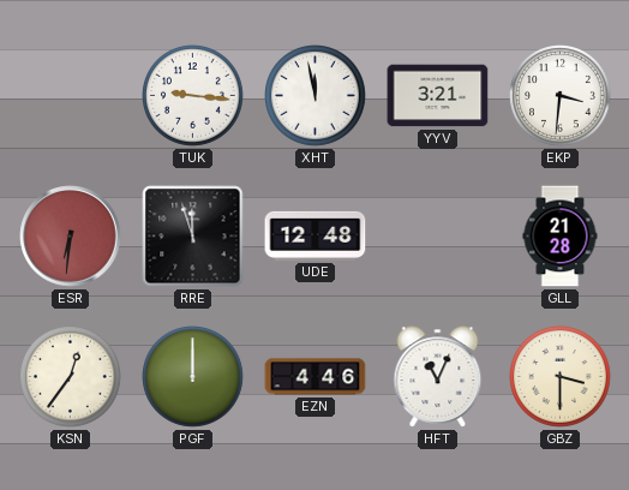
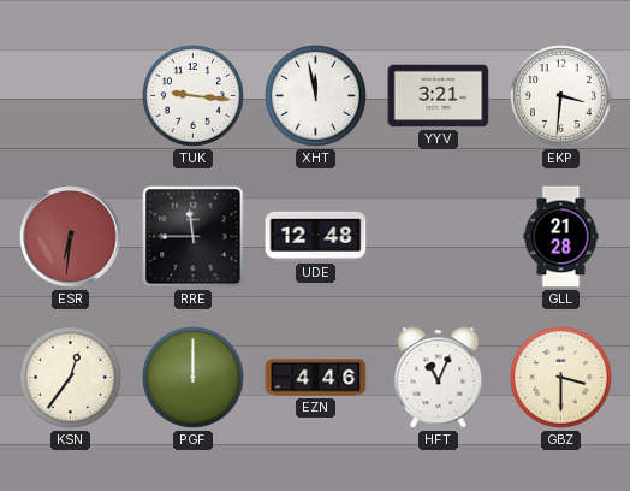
RRE: 11:57 -> 11:45 (194, 237)
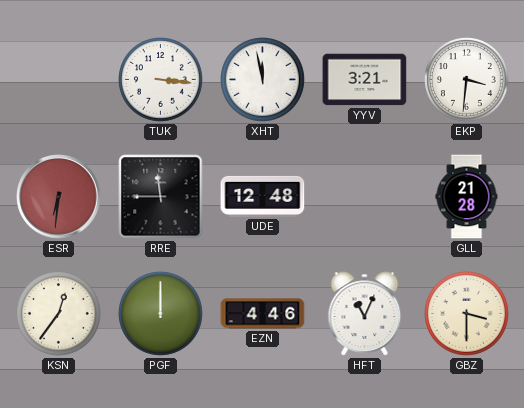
TUK: 9:16 -> 3:16 (161, 80)
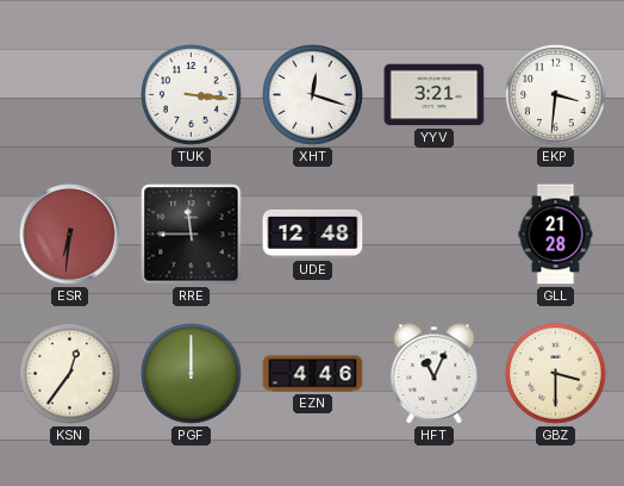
XHT: 11:58 -> 12:18 (313, 95)
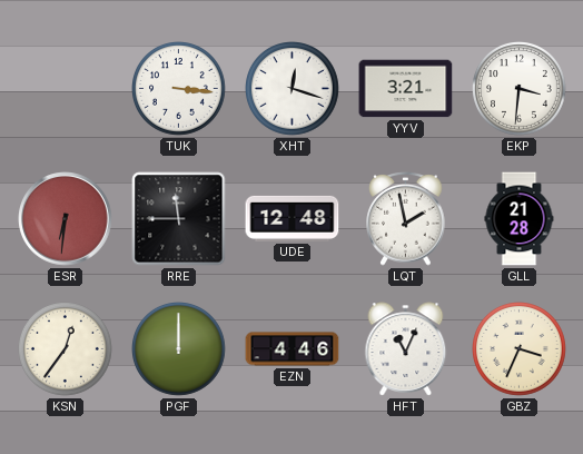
LQT: none -> 1:58 (406, 219)
GBZ: 3:30 -> 3:34 (520, 349)
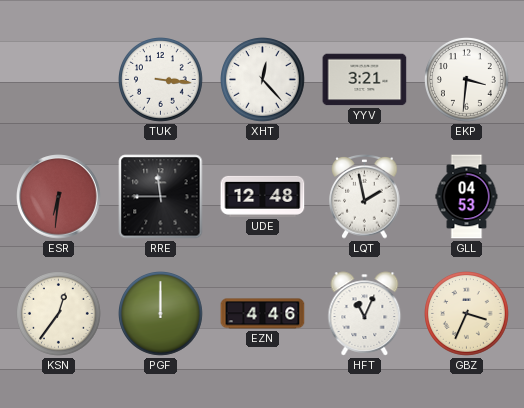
XHT: 12:18 -> 12:23 (263, 80)
GLL: 21:28 -> 04:53 (467, 197)
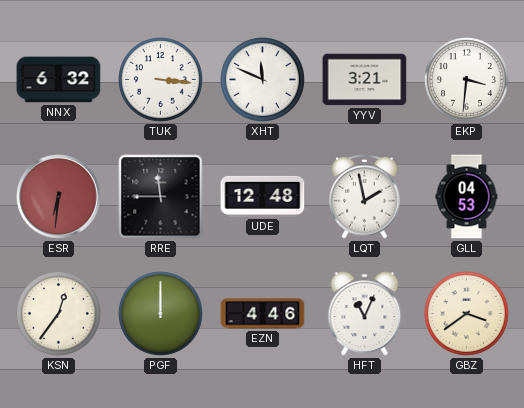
NNX: none -> 6:32 (59, 80)
XHT: 12:23 -> 11:49 (263, 80)
GBZ: 3:34 -> 3:39 (467, 314)
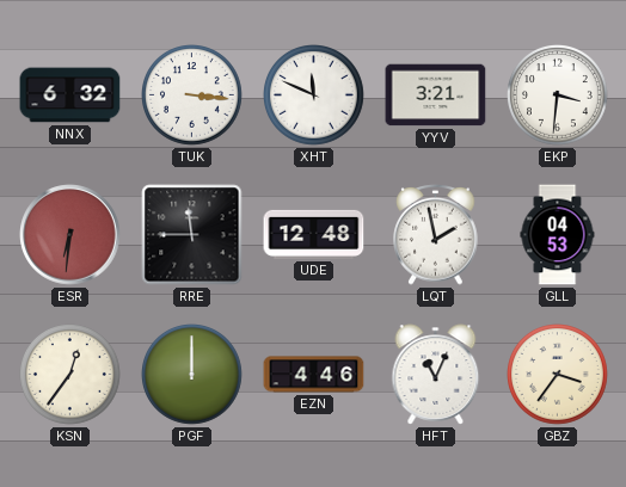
GBZ: 3:39 -> 3:36 (558, 375)
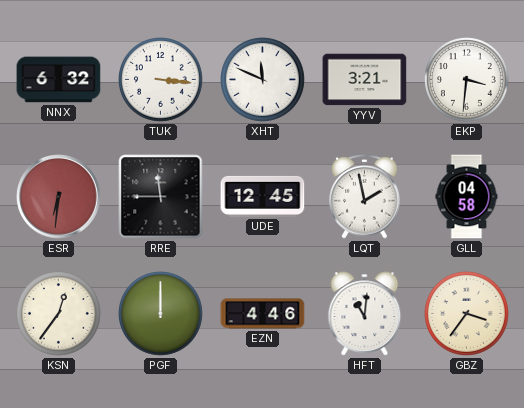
UDE: 12:48 -> 12:45 (263, 196)
GLL: 04:53 -> 04:58 (467, 197)
HFT: 11:04 -> 11:01 (365, 314)
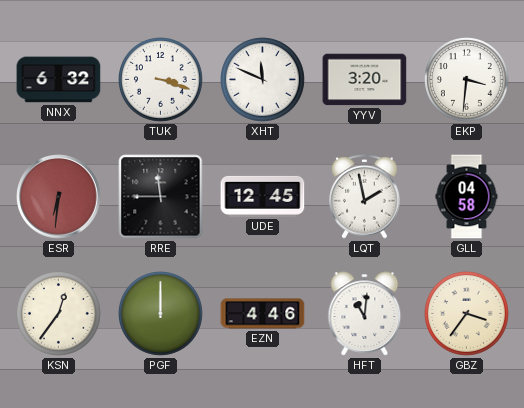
TUK: 3:16 -> 3:18 (161, 80)
YYV: 3:21 -> 3:20 (365, 80)
